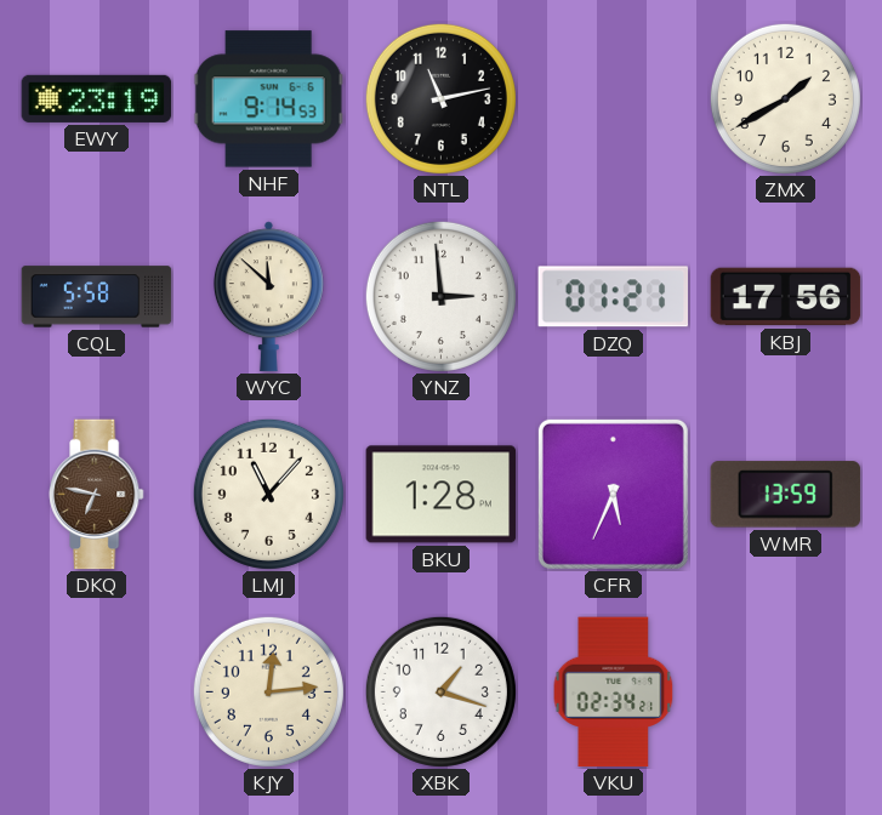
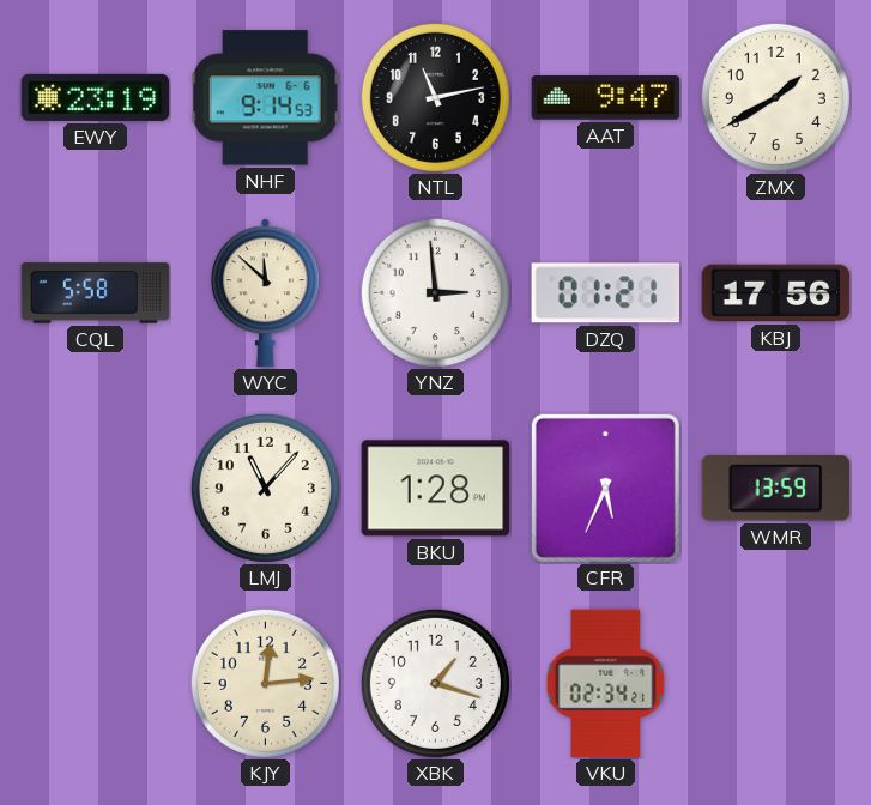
AAT: none -> 9:47 (606, 98)
DKQ: 6:47 -> none (97, 495)
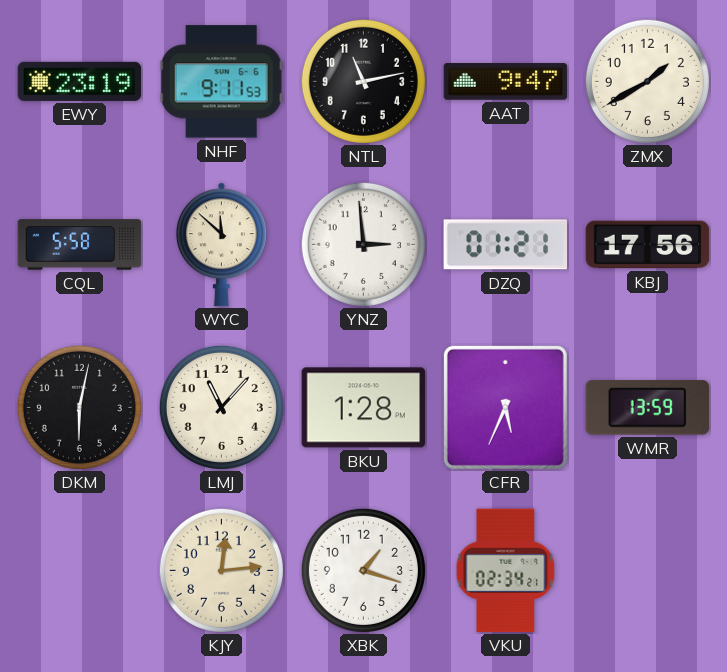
NHF: 9:14 -> 9:11 (221, 82)
DKM: none -> 6:02 (79, 407)
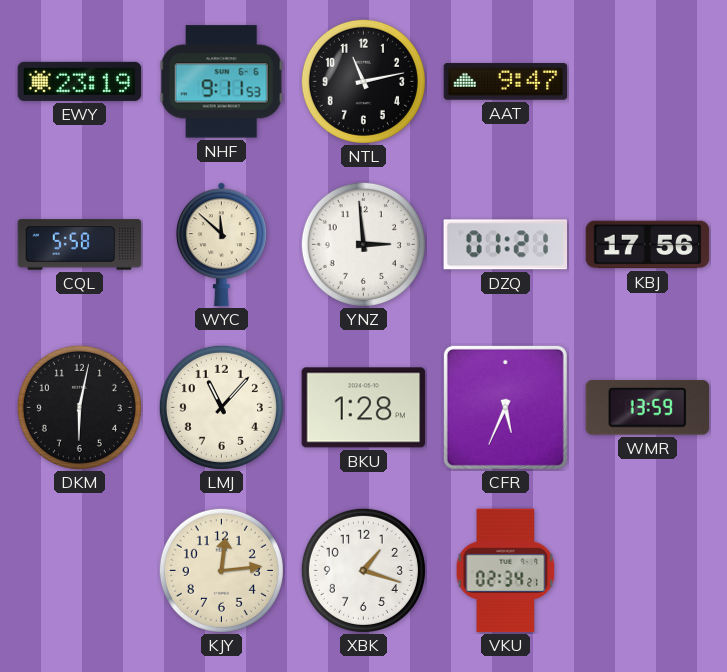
ZMX: 1:40 -> none (647, 81)
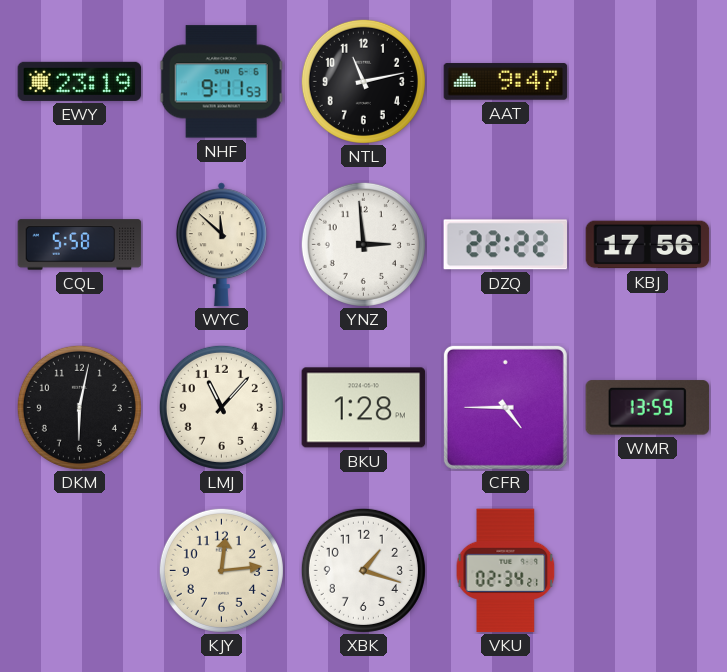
DZQ: 01:21 -> 22:22 (506, 245)
CFR: 5:34 -> 4:45 (505, 407)
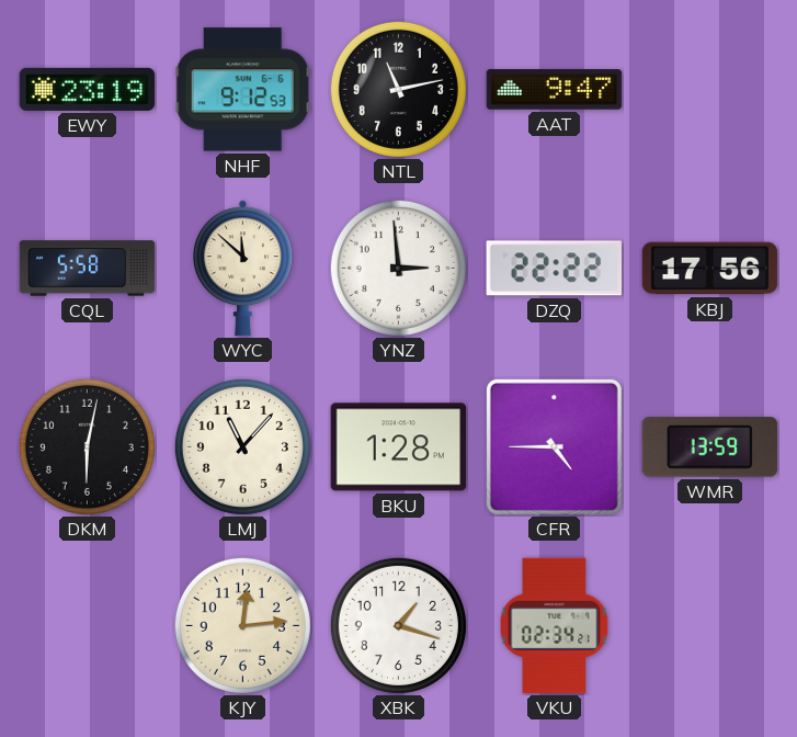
NHF: 9:11 -> 9:12 (242, 90)
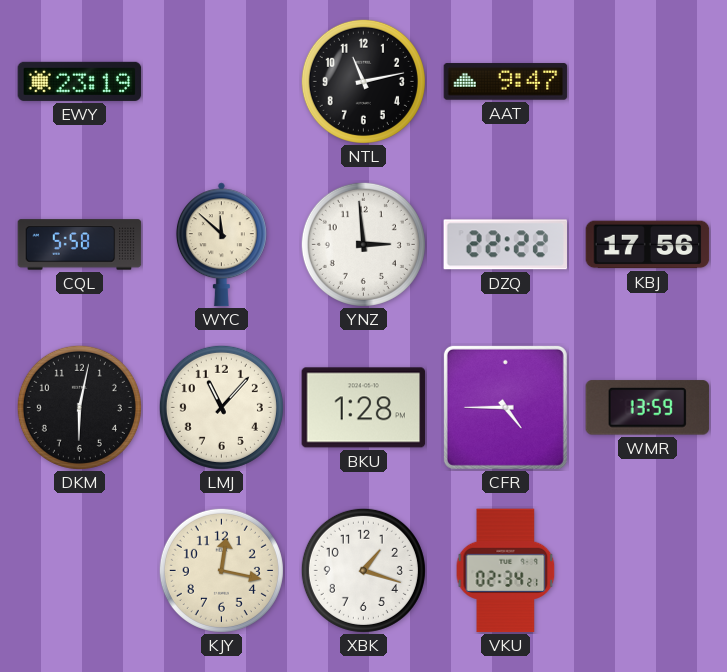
NHF: 9:12 -> none (242, 90)
KJY: 12:14 -> 12:17 (221, 570)
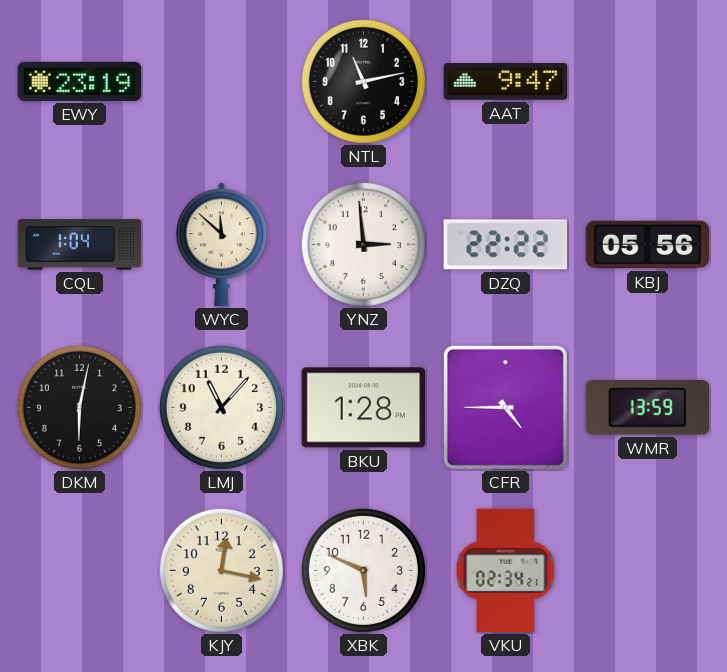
CQL: 5:58 -> 1:04 (80, 245)
KBJ: 17:56 -> 05:56 (648, 245)
XBK: 1:18 -> 5:49 (363, 570)
